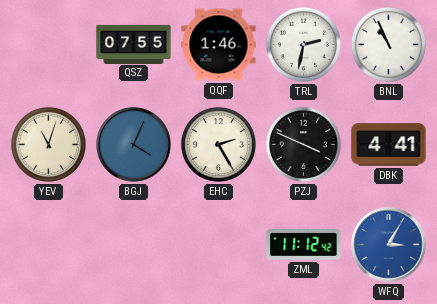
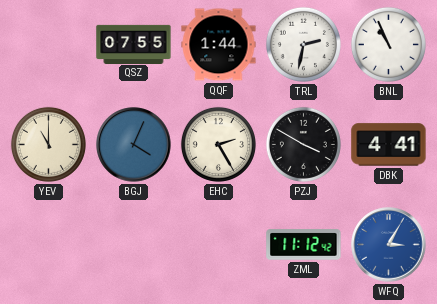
QQF: 1:46 -> 1:44 (219, 45)
YEV: 11:03 -> 11:00 (48, 144)
PZJ: 3:49 -> 3:50 (303, 144)
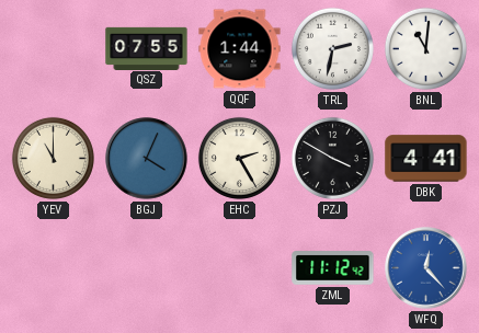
BNL: 10:56 -> 11:01 (425, 48)
WFQ: 3:05 -> 12:23 (426, 268)
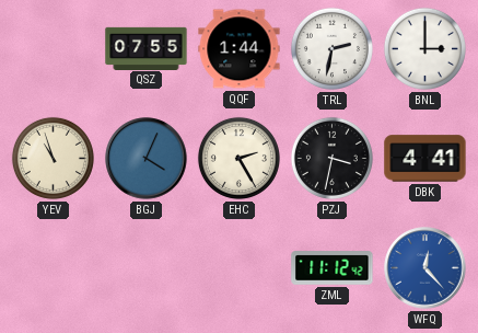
BNL: 11:01 -> 3:00 (424, 48)
YEV: 11:00 -> 10:57 (53, 158)
PZJ: 3:50 -> 3:32 (331, 158)
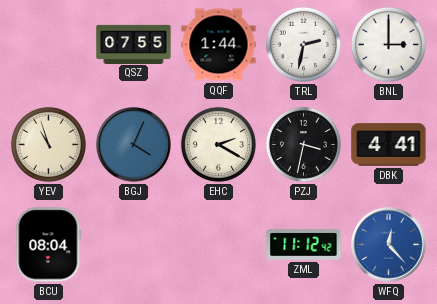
EHC: 2:25 -> 2:20 (218, 144)
BCU: none -> 08:04 (49, 245)
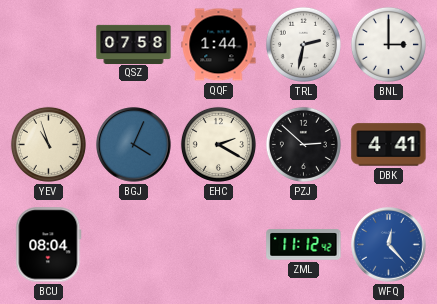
QSZ: 07:55 -> 07:58 (134, 44)
PZJ: 3:32 -> 2:52 (303, 144)
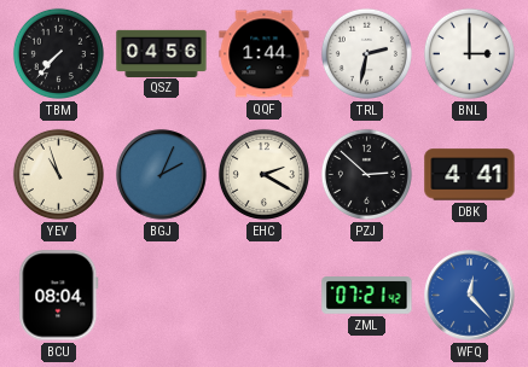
TBM: none -> 7:37 (58, 53)
QSZ: 07:58 -> 04:56 (162, 53)
BGJ: 4:04 -> 2:04 (162, 175)
ZML: 11:12 -> 07:21 (367, 296)
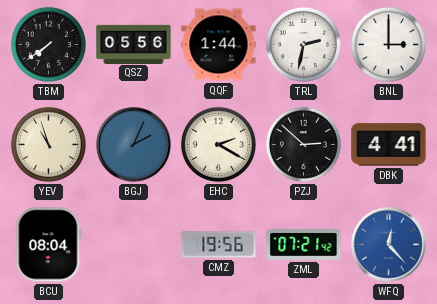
TBM: 7:37 -> 7:39 (48, 44)
QSZ: 04:56 -> 05:56 (134, 44)
CMZ: none -> 19:56 (219, 245)
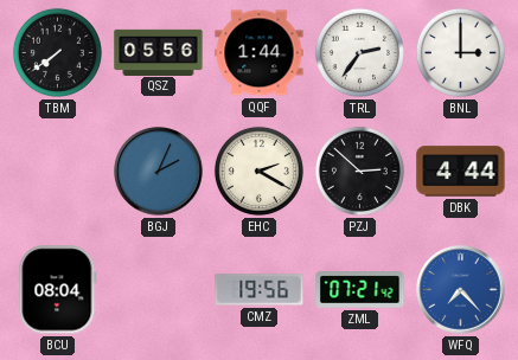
TRL: 2:32 -> 2:36 (359, 52)
YEV: 10:57 -> none (48, 144)
DBK: 4:41 -> 4:44 (461, 172)
WFQ: 12:23 -> 7:23 (461, 290)
